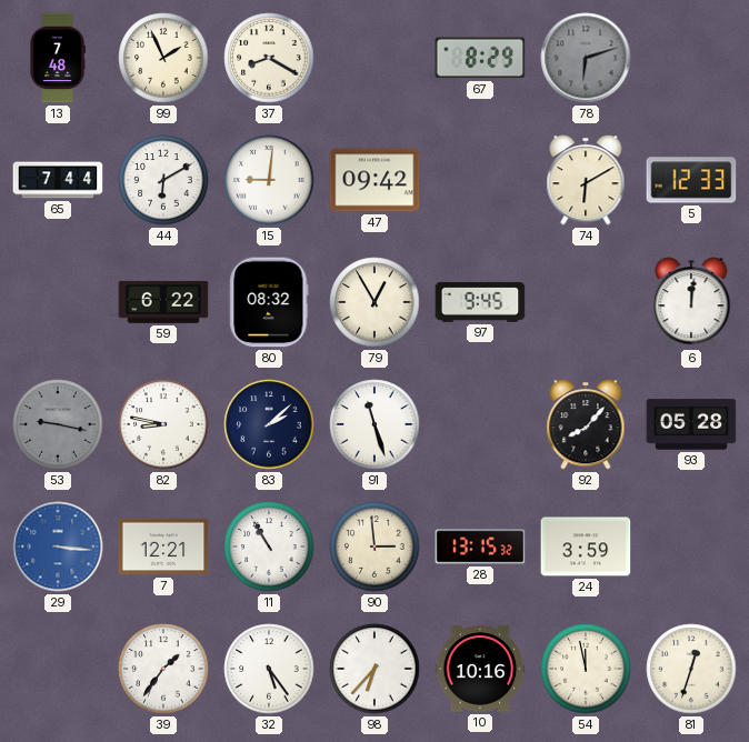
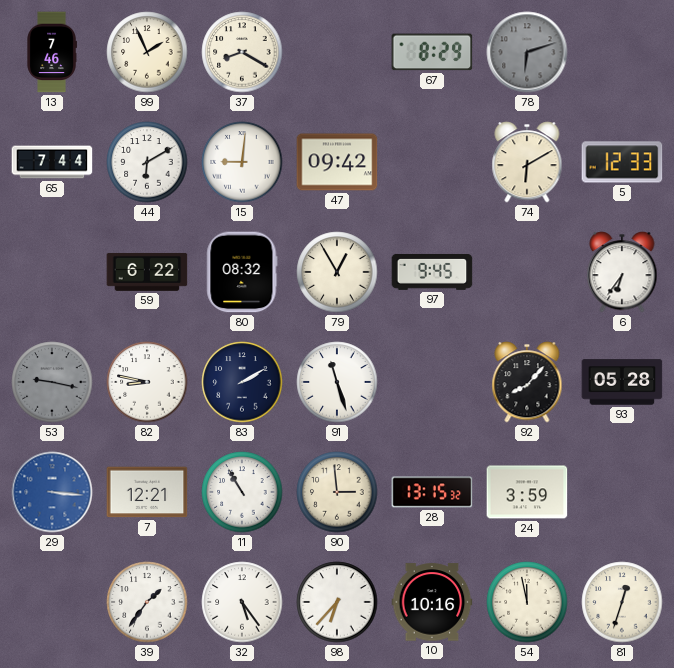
13: 7:48 -> 7:46 (52, 52)
6: 12:01 -> 6:36 (622, 272)
83: 2:08 -> 2:10 (242, 382)
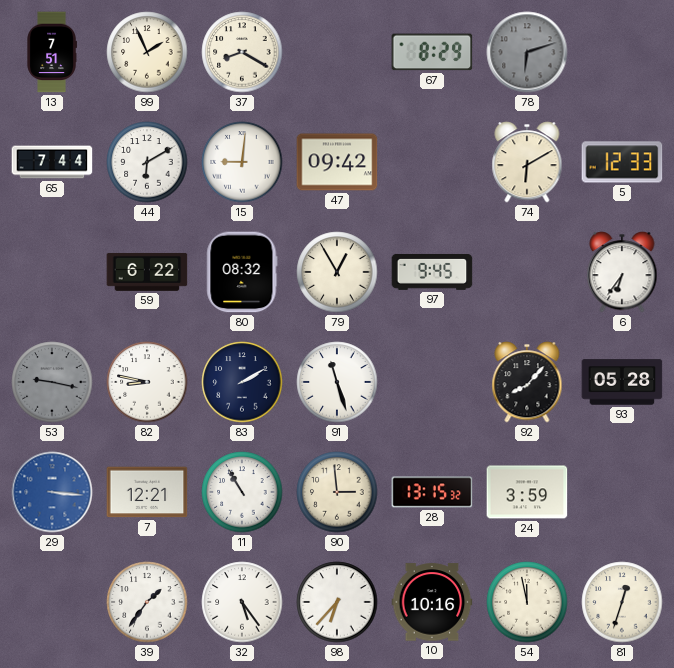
13: 7:46 -> 7:51 (52, 52)
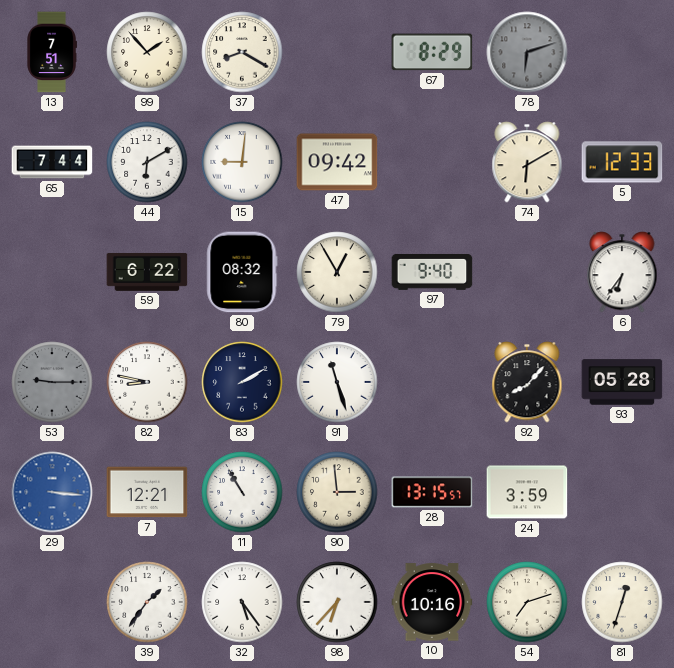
99: 1:56 -> 1:53 (147, 52)
97: 9:45 -> 9:40 (432, 272)
53: 9:17 -> 9:15 (52, 382)
28: 13:15:32 -> 13:15:57 (432, 492)
54: 11:58 -> 7:12 (527, 602)
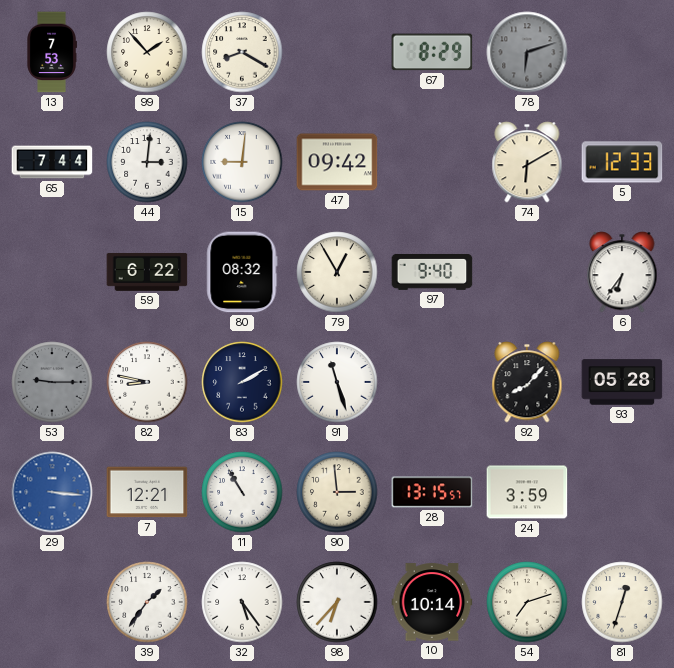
13: 7:51 -> 7:53 (52, 52)
44: 6:10 -> 3:01 (147, 162)
10: 10:16 -> 10:14 (432, 602)
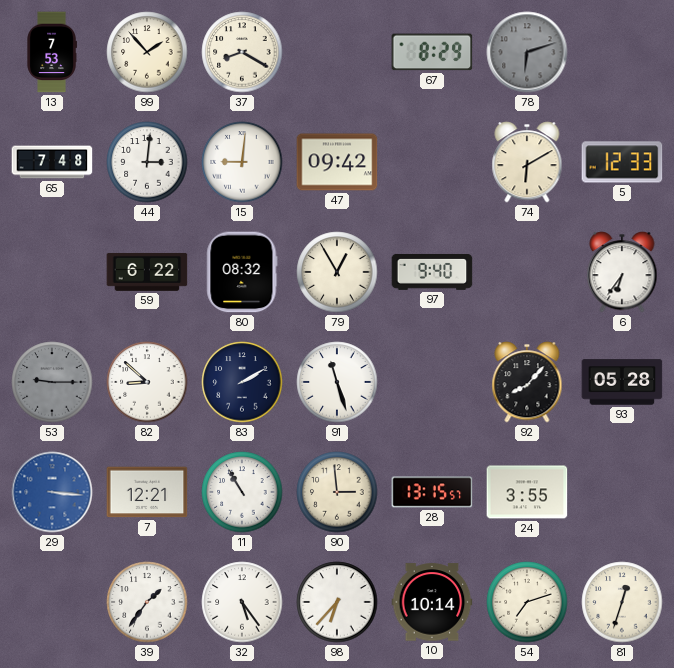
65: 7:44 -> 7:48 (52, 162)
82: 8:47 -> 8:52 (147, 382)
24: 3:59 -> 3:55 (527, 492)
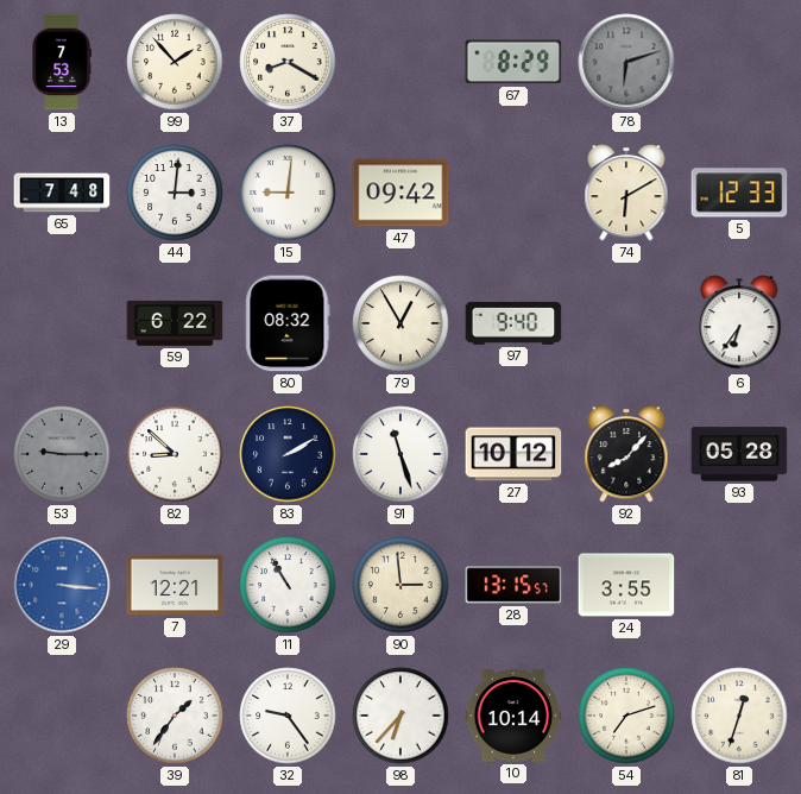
27: none -> 10:12 (513, 454)
32: 5:24 -> 9:24 (288, 716)
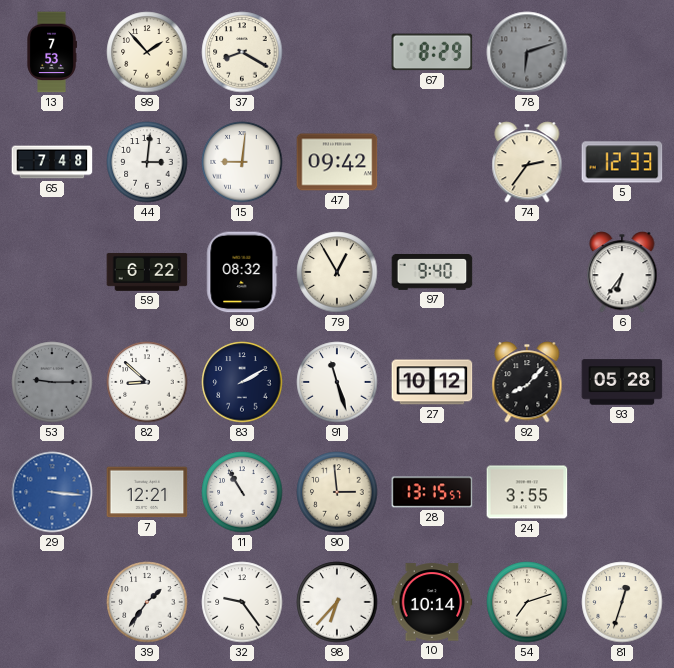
74: 6:10 -> 2:36 (527, 162)
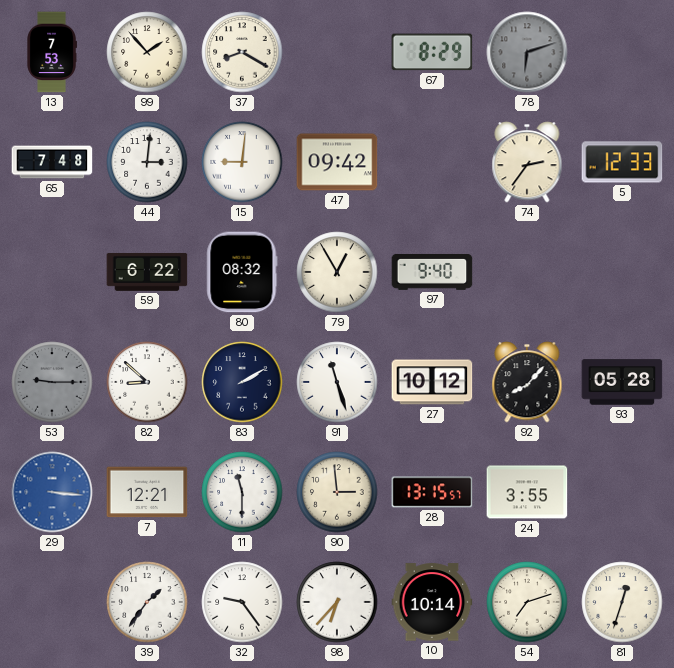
6: 6:36 -> none (622, 272)
11: 10:55 -> 11:30 (242, 492)
